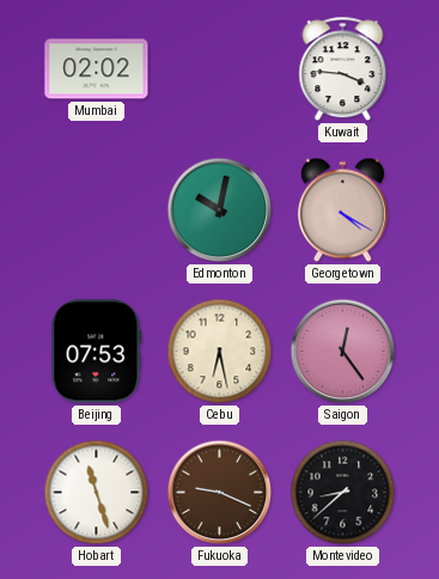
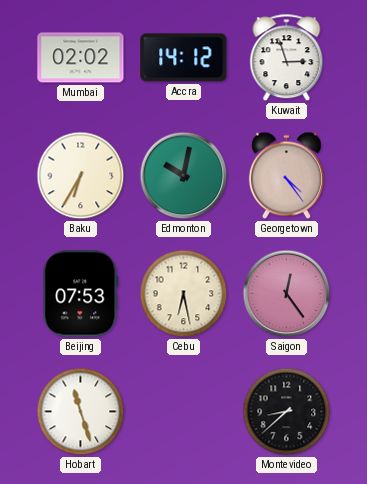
Accra: none -> 14:12 (184, 58)
Kuwait: 3:46 -> 2:57 (287, 58)
Baku: none -> 6:35 (81, 176)
Georgetown: 4:20 -> 4:24 (286, 176)
Fukuoka: 9:19 -> none (220, 493)
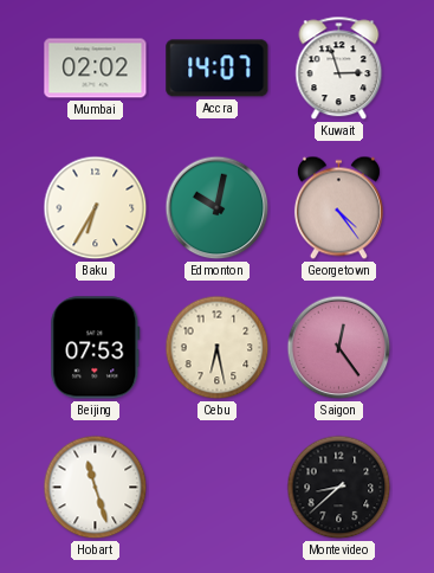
Accra: 14:12 -> 14:07 (218, 69)
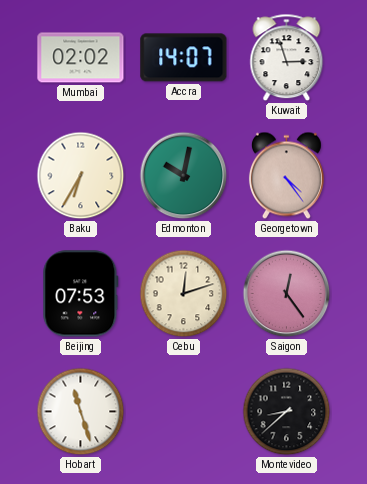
Cebu: 6:28 -> 12:12 (184, 294)
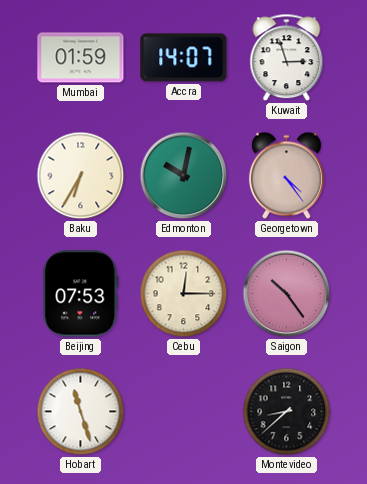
Mumbai: 02:02 -> 01:59 (81, 58)
Cebu: 12:12 -> 12:15 (184, 294)
Saigon: 12:24 -> 10:24 (287, 294)
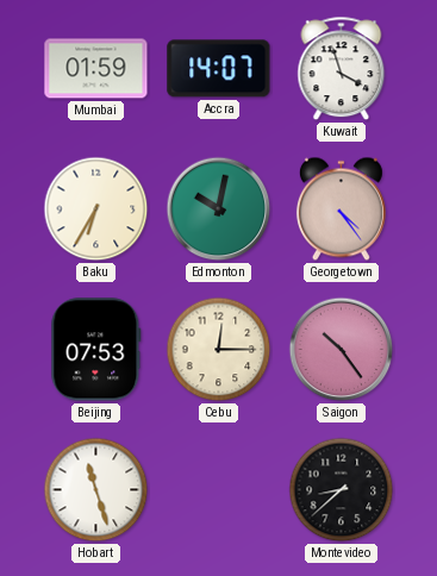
Kuwait: 2:57 -> 3:57 (342, 69)
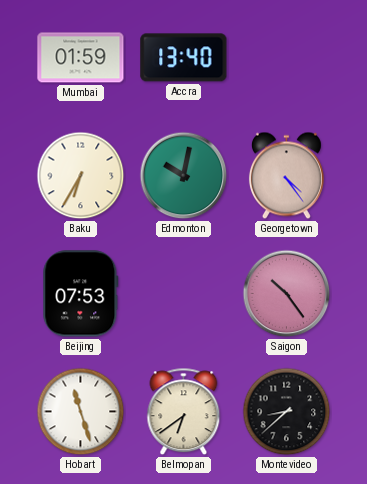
Accra: 14:07 -> 13:40 (184, 58)
Kuwait: 3:57 -> none (342, 69)
Cebu: 12:15 -> none (219, 350)
Belmopan: none -> 6:39 (184, 412)
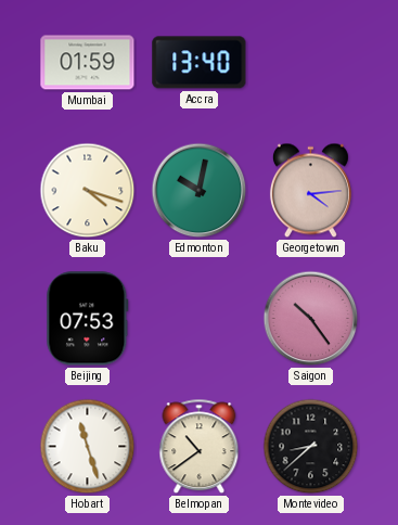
Baku: 6:35 -> 4:18 (88, 191)
Georgetown: 4:24 -> 4:14 (310, 191)
Belmopan: 6:39 -> 10:39 (200, 447)
